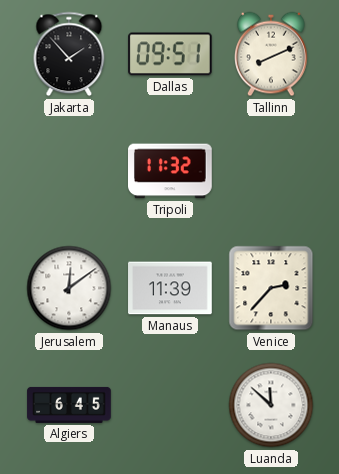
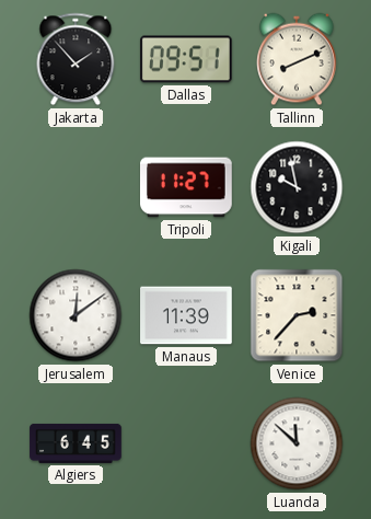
Tripoli: 11:32 -> 11:27 (187, 187)
Kigali: none -> 9:58 (297, 187)
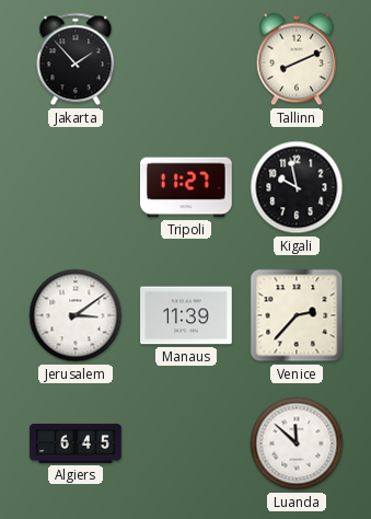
Dallas: 09:51 -> none (187, 59)
Jerusalem: 12:09 -> 3:09 (76, 315)
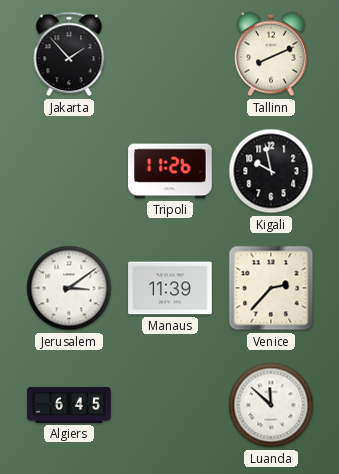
Tripoli: 11:27 -> 11:26 (171, 171)
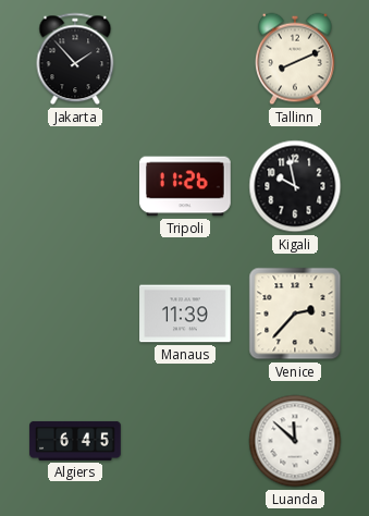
Jerusalem: 3:09 -> none (69, 288)
